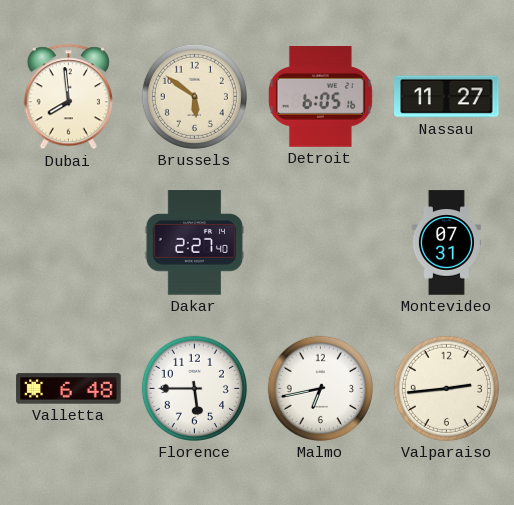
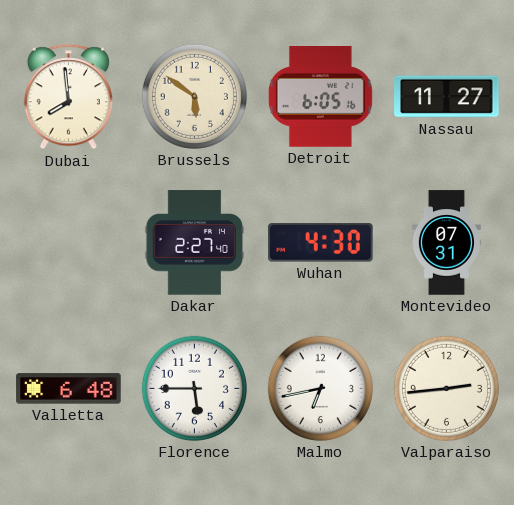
Wuhan: none -> 4:30 (321, 243)
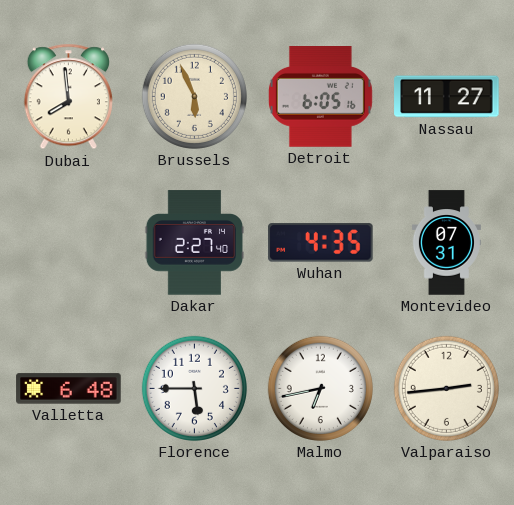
Brussels: 5:51 -> 5:56 (194, 96)
Wuhan: 4:30 -> 4:35 (321, 243)
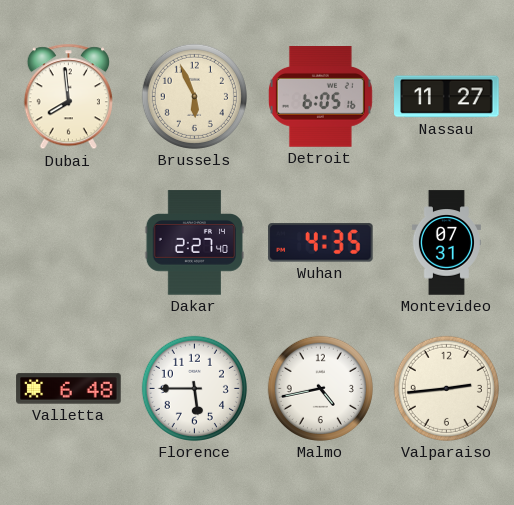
Malmo: 6:43 -> 4:43 (320, 388)
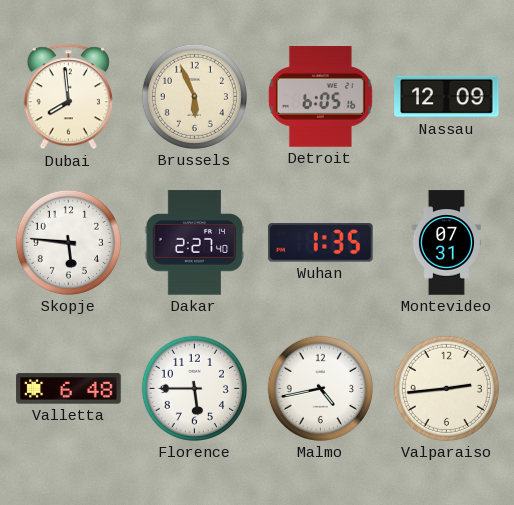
Nassau: 11:27 -> 12:09 (447, 97)
Skopje: none -> 5:46 (68, 242)
Wuhan: 4:35 -> 1:35 (321, 243)
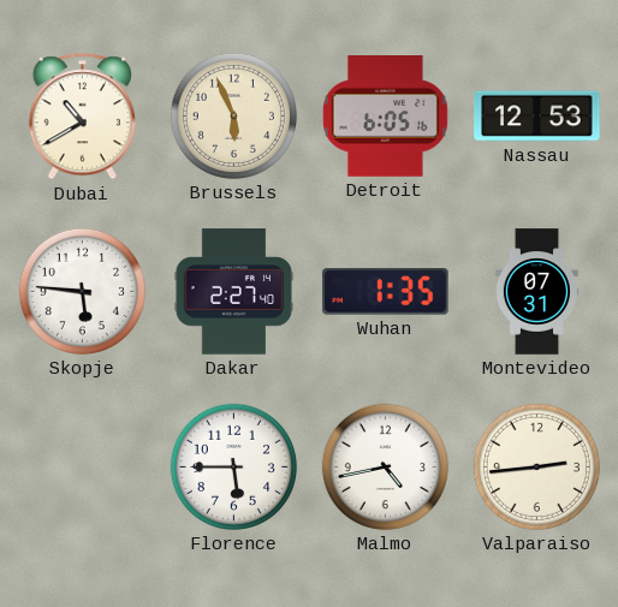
Dubai: 7:59 -> 10:40 (82, 117)
Nassau: 12:09 -> 12:53 (537, 117)
Valletta: 6:48 -> none (69, 389)
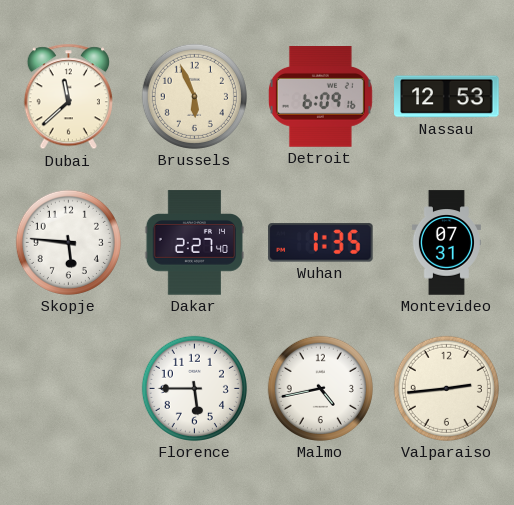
Dubai: 10:40 -> 11:38 (68, 97)
Detroit: 6:05 -> 6:09 (320, 97)
